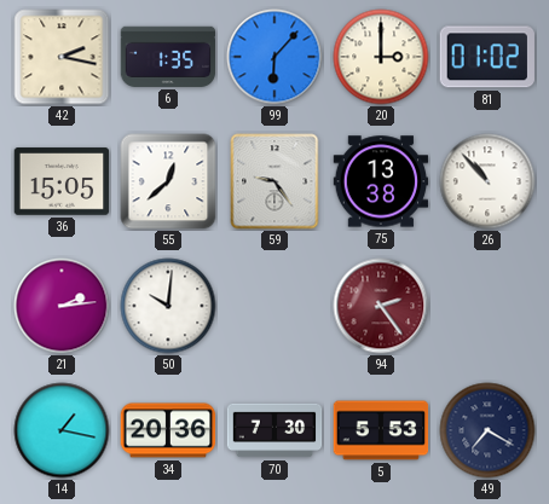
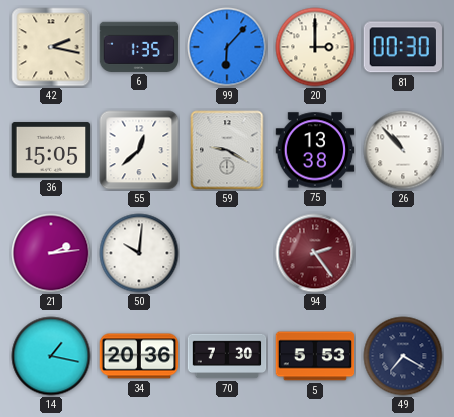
81: 01:02 -> 00:30 (403, 47)
59: 9:24 -> 9:20 (227, 150)
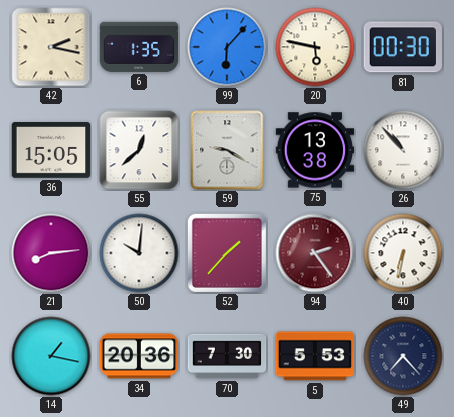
20: 3:00 -> 5:47 (315, 47)
21: 2:14 -> 8:14 (51, 253)
52: none -> 1:37 (227, 253)
40: none -> 6:32 (403, 253)
49: 7:20 -> 7:23 (403, 356)
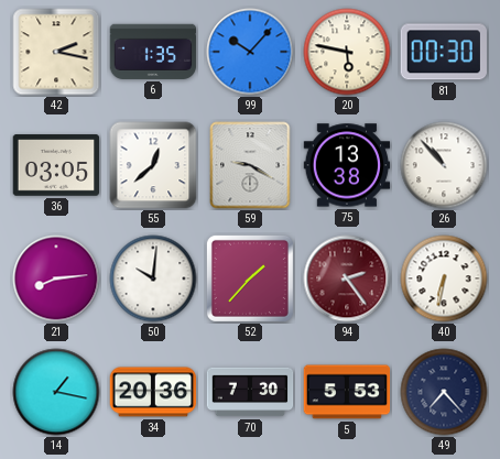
99: 6:07 -> 10:07 (250, 52)
36: 15:05 -> 03:05 (56, 165)
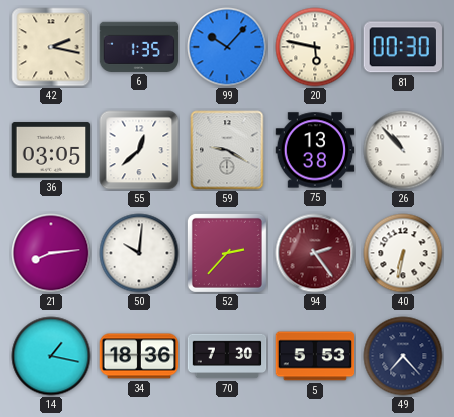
52: 1:37 -> 2:37 (227, 253)
34: 20:36 -> 18:36 (139, 356)
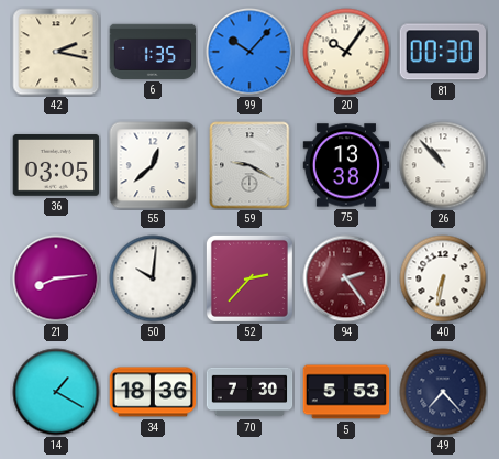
20: 5:47 -> 10:06 (346, 52)
14: 1:17 -> 1:20 (56, 392)
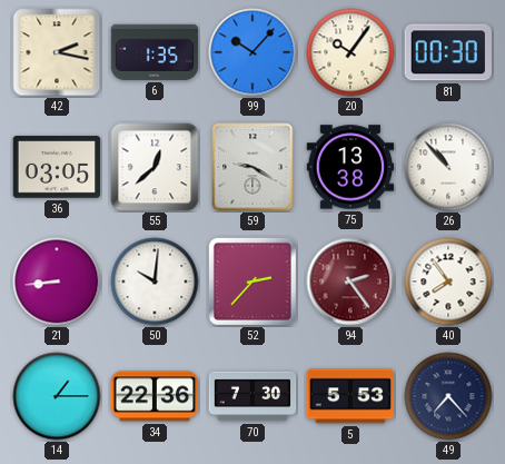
21: 8:14 -> 8:44 (57, 282)
40: 6:32 -> 7:54 (448, 282)
14: 1:20 -> 1:15 (57, 396)
34: 18:36 -> 22:36 (155, 396)
